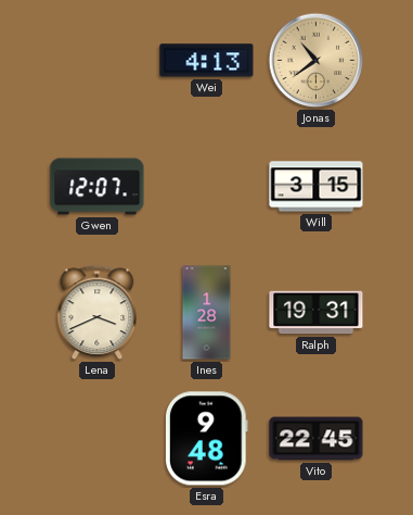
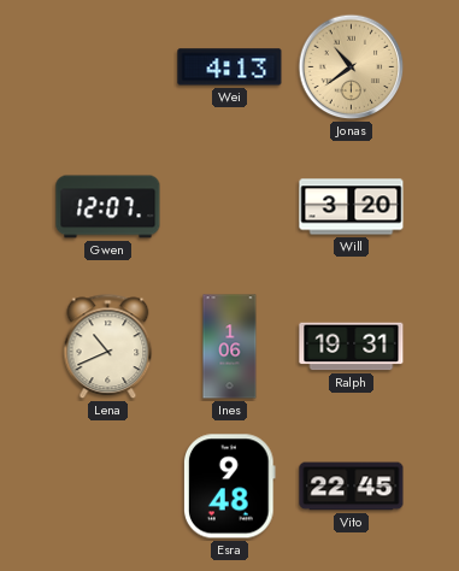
Will: 3:15 -> 3:20 (352, 207)
Lena: 3:41 -> 10:41 (108, 347)
Ines: 1:28 -> 1:06 (230, 347)
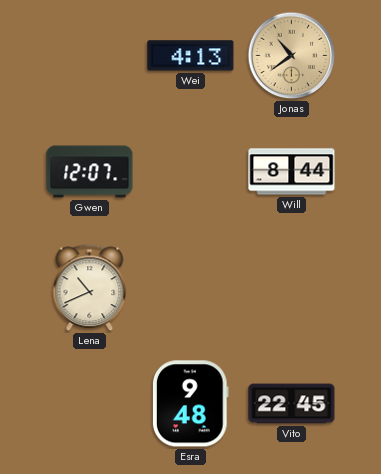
Will: 3:20 -> 8:44 (292, 172)
Ines: 1:06 -> none (230, 347)
Ralph: 19:31 -> none (352, 347)
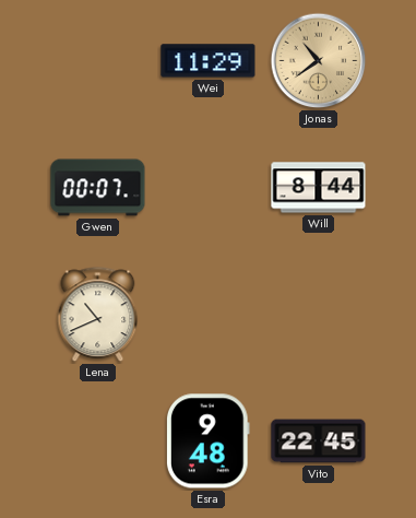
Wei: 4:13 -> 11:29 (209, 61)
Gwen: 12:07 -> 00:07 (98, 188)
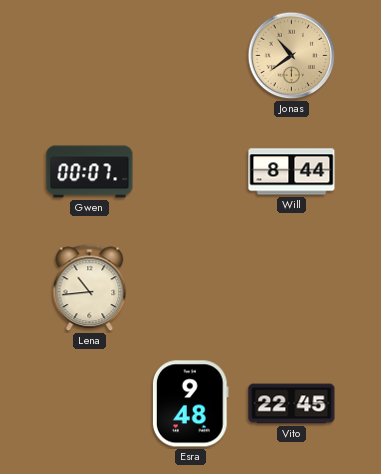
Wei: 11:29 -> none (209, 61)
Lena: 10:41 -> 10:44 (90, 288)
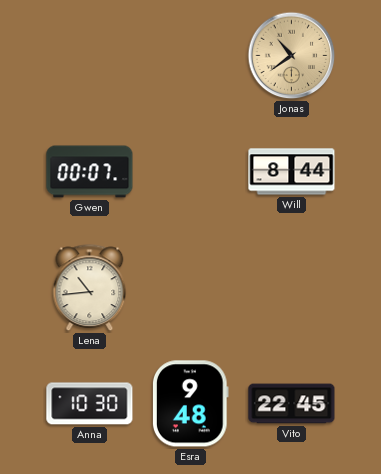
Anna: none -> 10:30 (90, 404)
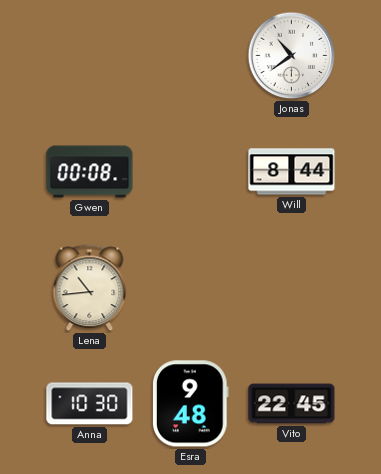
Jonas dial: champagne -> white (292, 56)
Gwen: 00:07 -> 00:08 (90, 172)
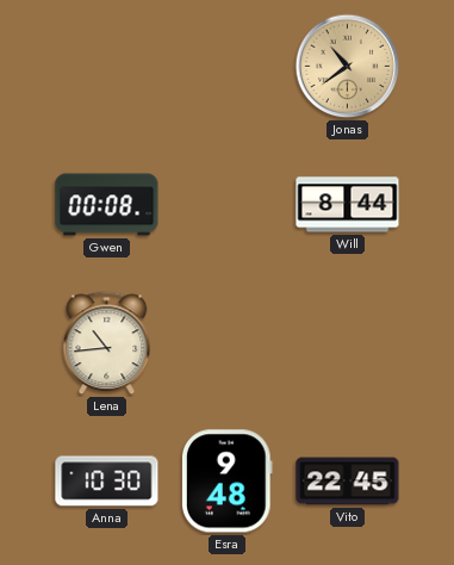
Jonas dial: white -> champagne (348, 67)
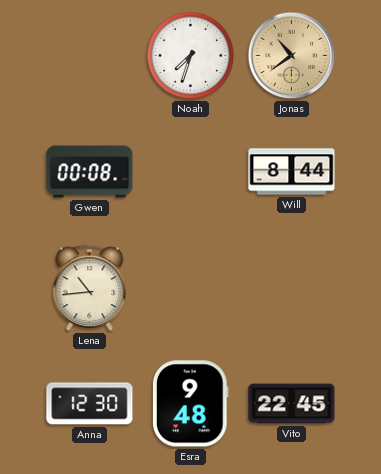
Noah: none -> 7:33 (191, 56)
Anna: 10:30 -> 12:30 (90, 404)
